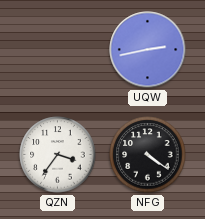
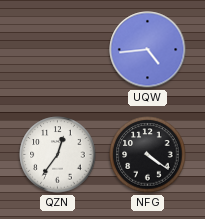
UQW: 2:43 -> 4:44 (148, 50)
QZN: 3:36 -> 12:36 (58, 155)
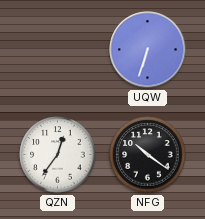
UQW: 4:44 -> 6:33 (148, 50)
NFG: 4:21 -> 10:21 (148, 155)
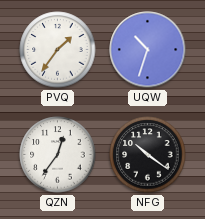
PVQ: none -> 1:36 (58, 50)
UQW: 6:33 -> 10:33 (148, 50)
